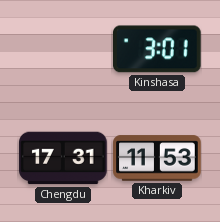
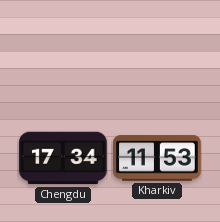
Kinshasa: 3:01 -> none (158, 49)
Chengdu: 17:31 -> 17:34 (63, 158)
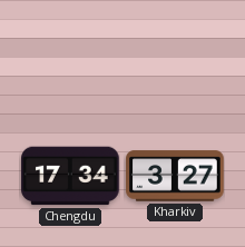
Kharkiv: 11:53 -> 3:27 (175, 176)
